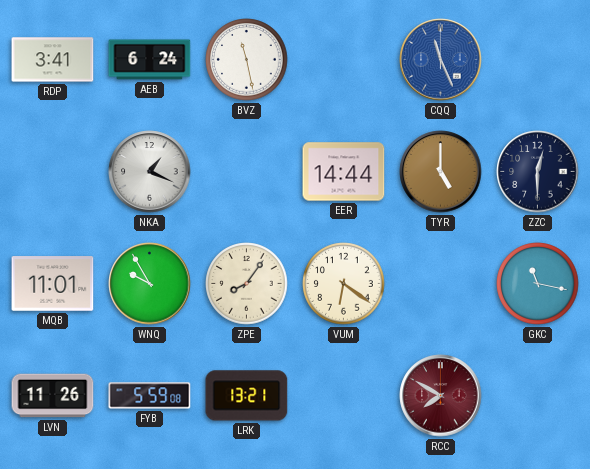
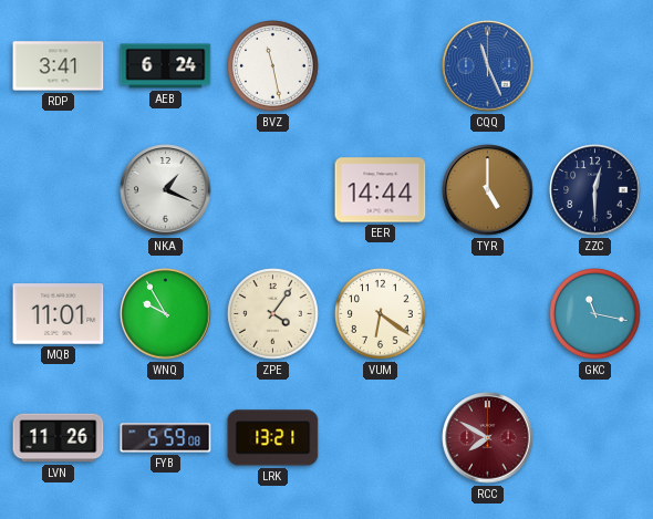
ZPE: 8:06 -> 4:06 (273, 314)
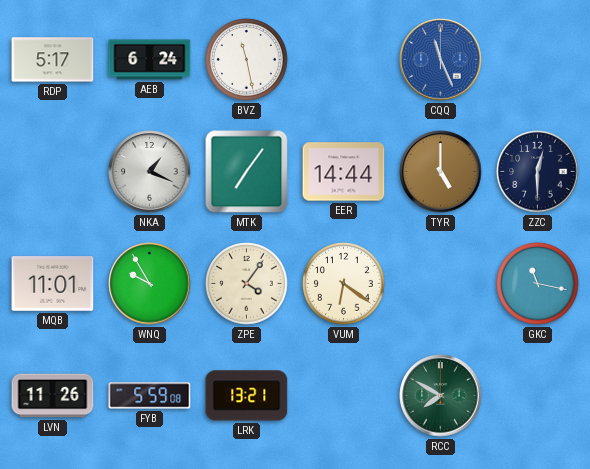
RDP: 3:41 -> 5:17 (53, 60)
MTK: none -> 7:06 (247, 172)
RCC dial: burgundy -> green (441, 396)
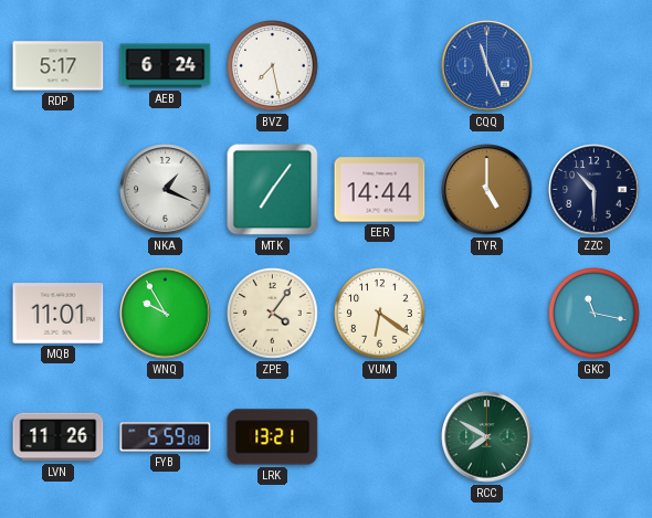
BVZ: 11:28 -> 7:28 (273, 66)
ZZC: 12:30 -> 10:30 (595, 190)
